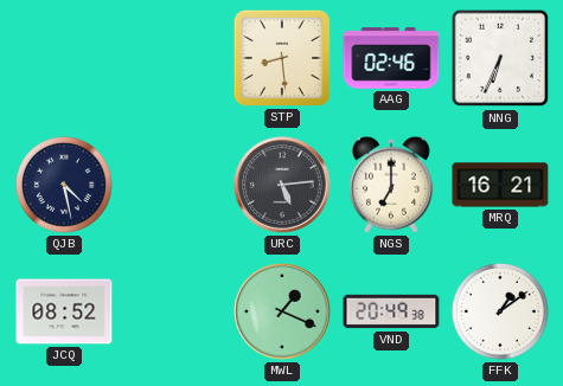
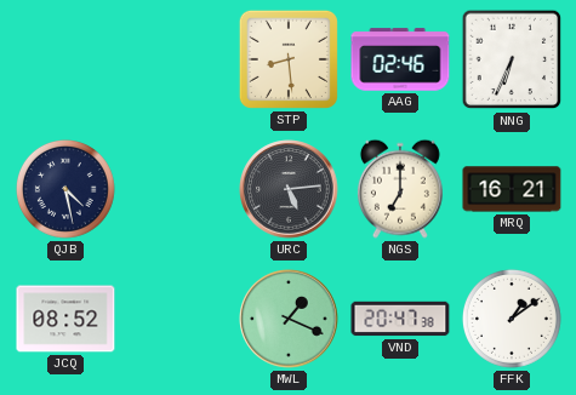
VND: 20:49 -> 20:47 (400, 319)
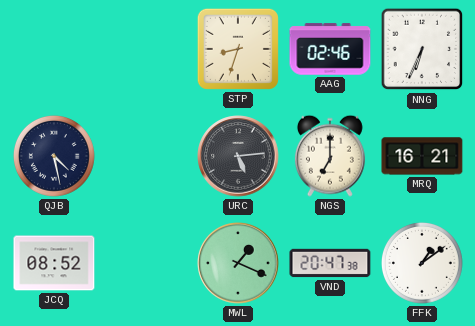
STP: 8:29 -> 8:33 (238, 49)
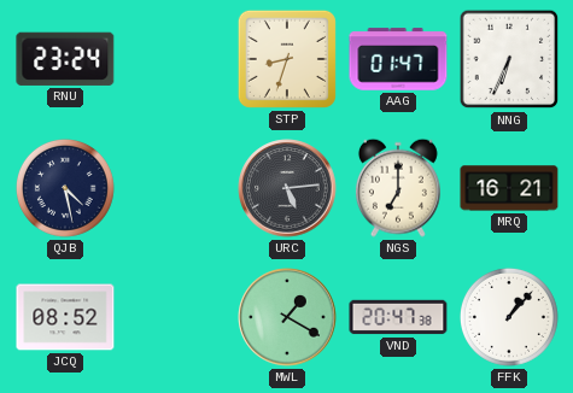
RNU: none -> 23:24 (65, 59)
AAG: 02:46 -> 01:47 (398, 59)
MWL: 1:19 -> 1:20 (287, 317)
FFK: 1:09 -> 1:07 (509, 317)
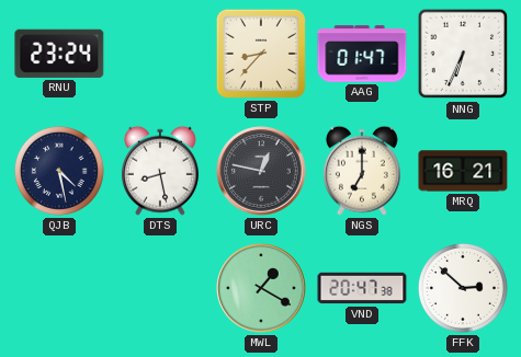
STP: 8:33 -> 8:37 (261, 54)
DTS: none -> 8:28 (160, 171)
URC: 5:14 -> 12:47 (261, 171)
JCQ: 08:52 -> none (65, 317)
FFK: 1:07 -> 2:52 (463, 288)
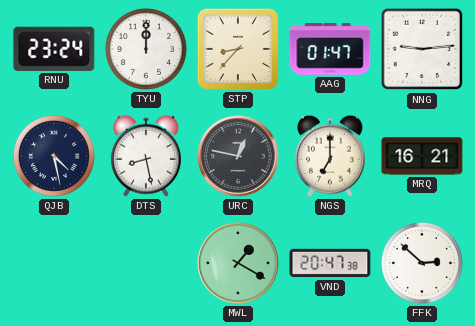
TYU: none -> 12:00 (146, 49)
NNG: 6:34 -> 9:14 (422, 49)
